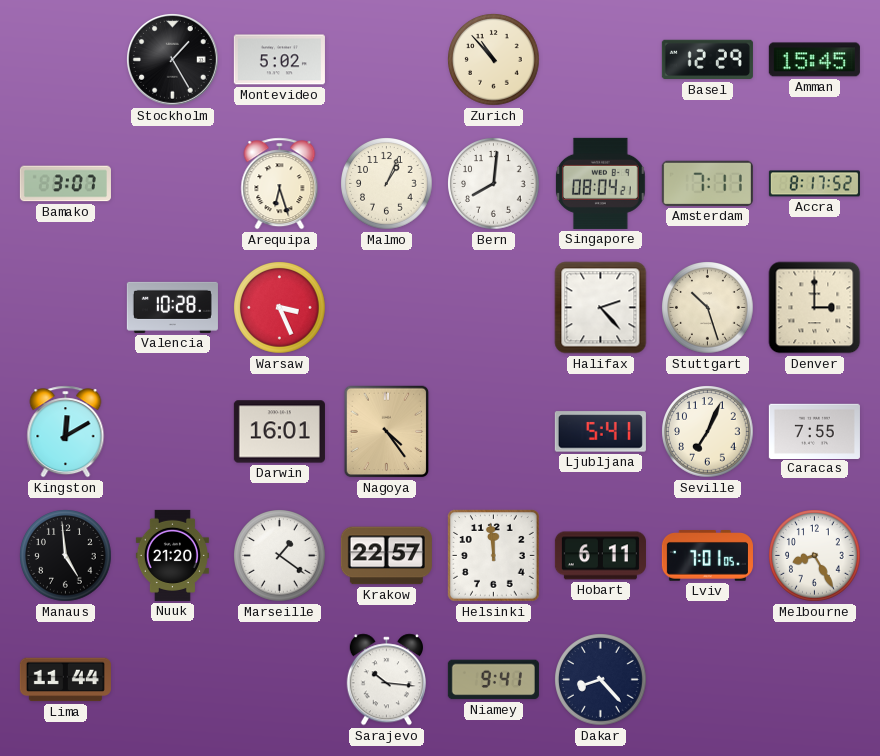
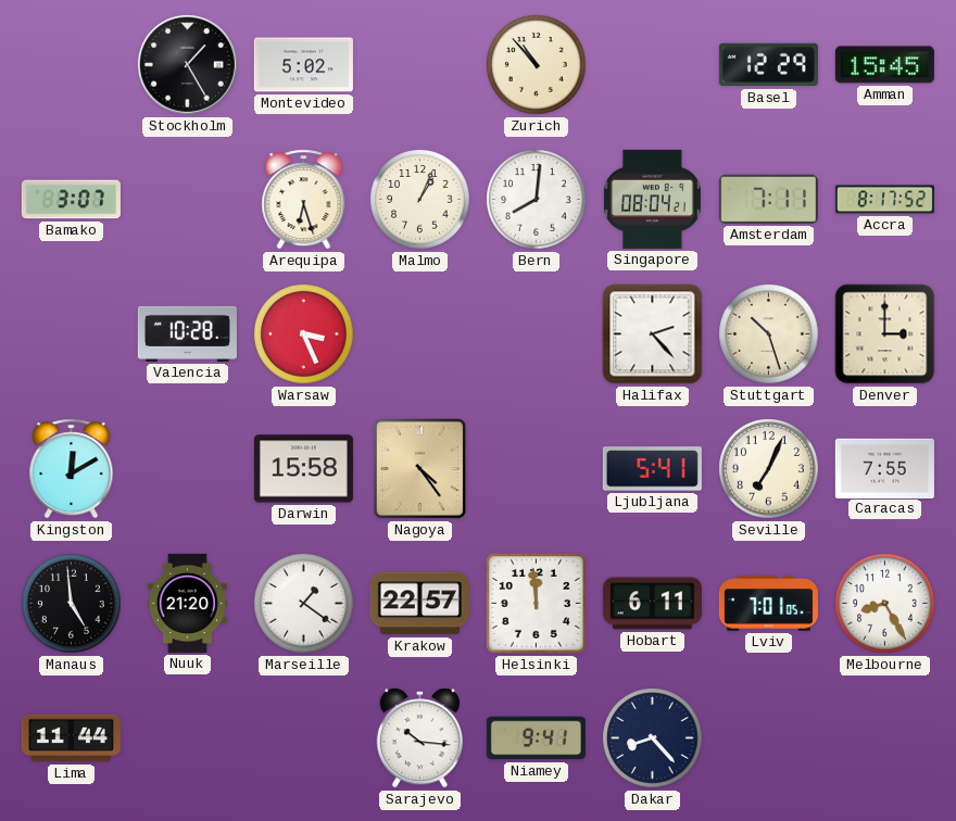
Darwin: 16:01 -> 15:58 (303, 469)
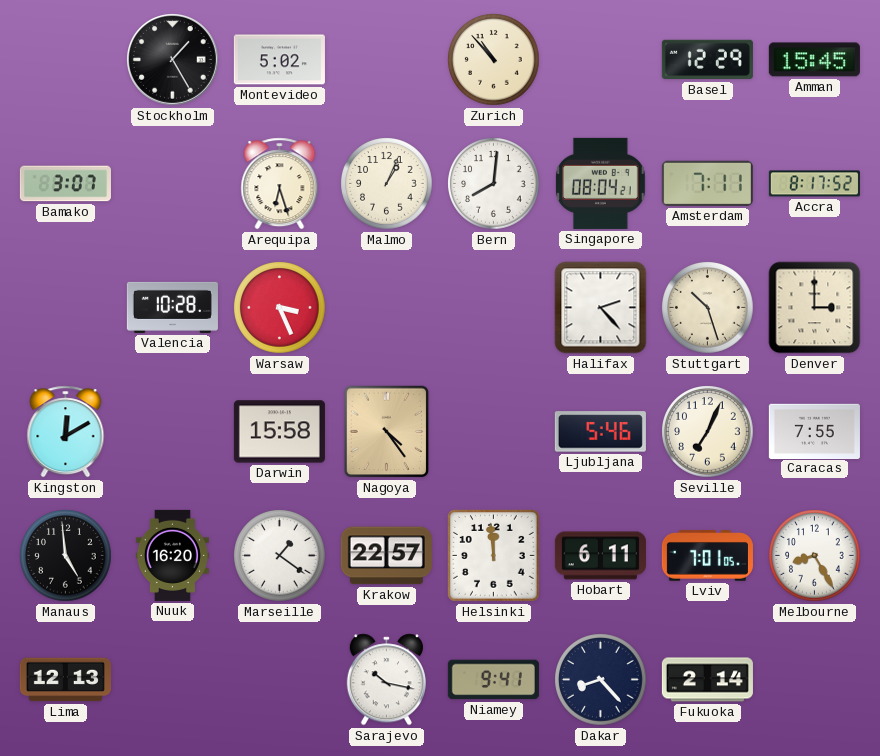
Ljubljana: 5:41 -> 5:46 (600, 432)
Nuuk: 21:20 -> 16:20 (172, 555)
Lima: 11:44 -> 12:13 (65, 680)
Sarajevo: 10:16 -> 10:17 (386, 680)
Fukuoka: none -> 2:14 (707, 680)
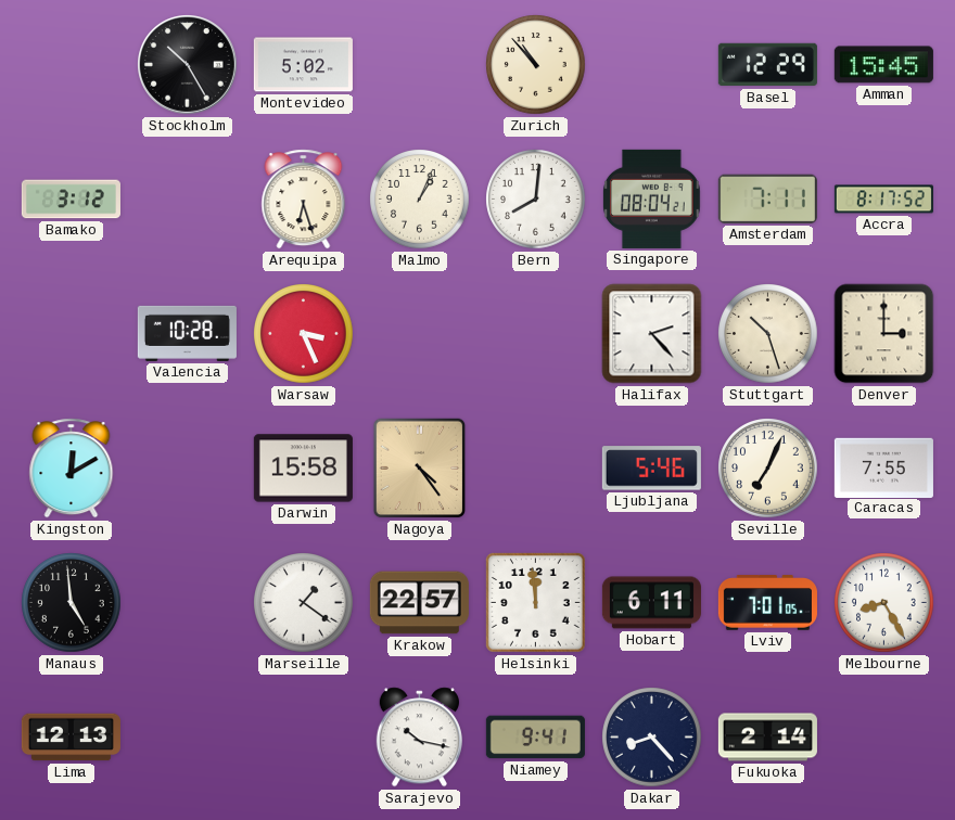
Stockholm: 1:25 -> 10:25 (188, 65)
Bamako: 3:07 -> 3:12 (71, 200)
Nuuk: 16:20 -> none (172, 555)
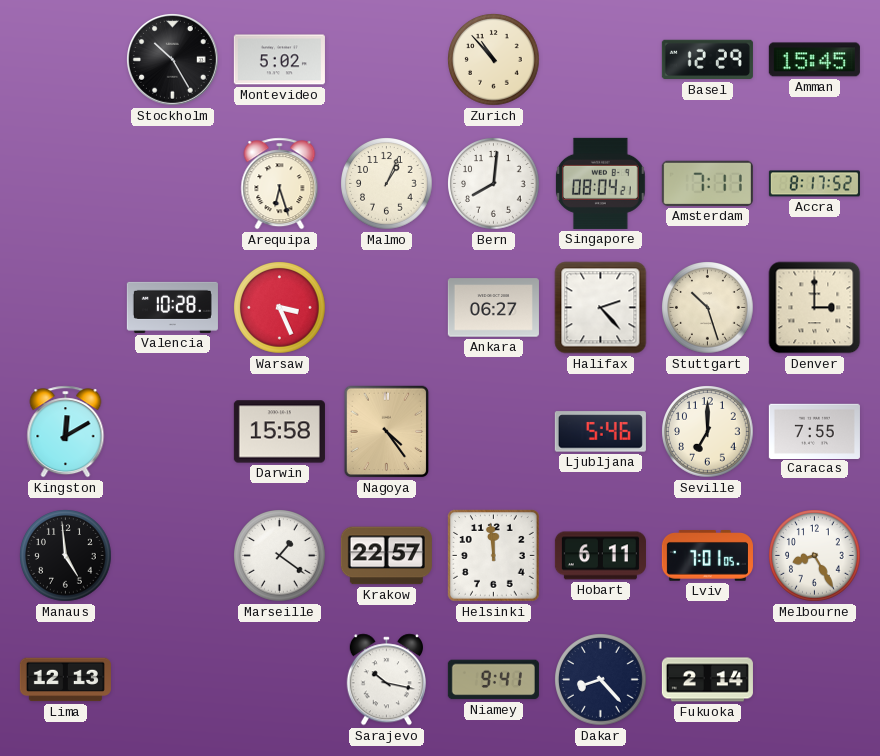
Bamako: 3:12 -> none (71, 200)
Ankara: none -> 06:27 (493, 308)
Seville: 7:04 -> 7:00 (708, 432)
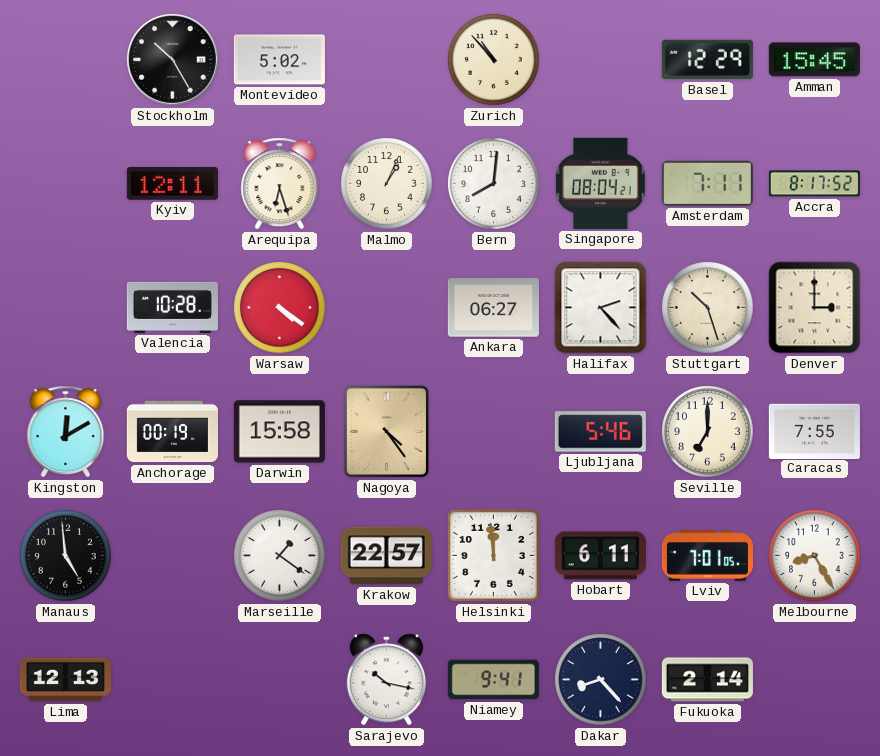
Kyiv: none -> 12:11 (172, 184)
Warsaw: 3:26 -> 4:21 (280, 308)
Anchorage: none -> 00:19 (172, 432)
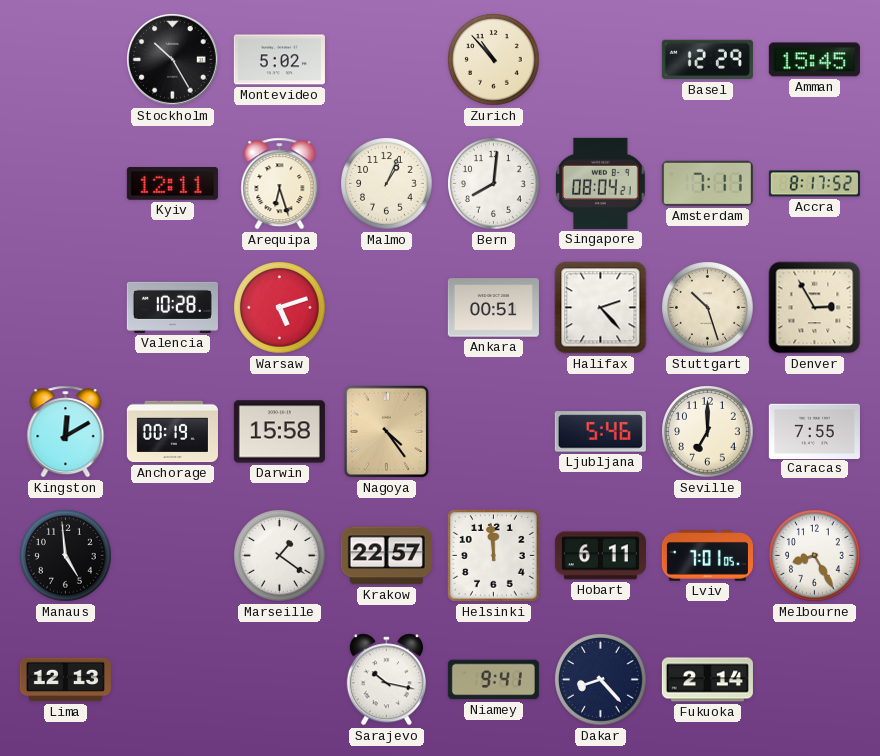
Warsaw: 4:21 -> 5:12 (280, 308)
Ankara: 06:27 -> 00:51 (493, 308)
Denver: 3:00 -> 2:55 (815, 308)
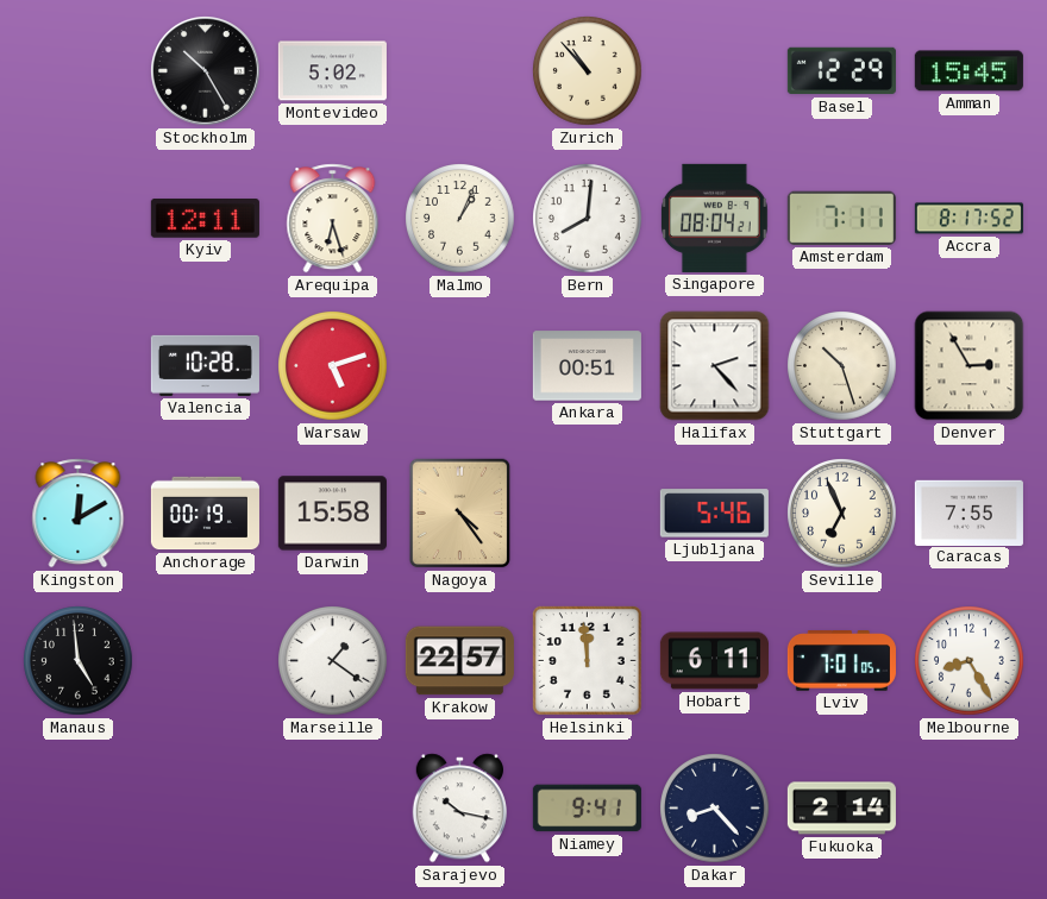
Seville: 7:00 -> 6:56 (842, 514)
Lima: 12:13 -> none (65, 680)
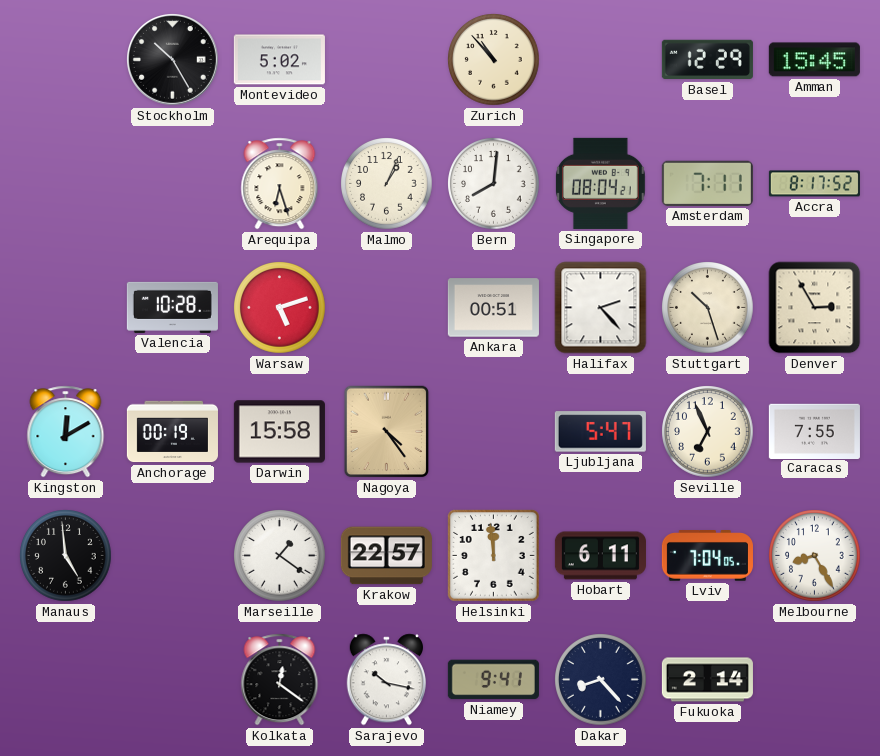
Kyiv: 12:11 -> none (205, 219)
Ljubljana: 5:46 -> 5:47 (600, 432)
Lviv: 7:01 -> 7:04 (707, 556)
Kolkata: none -> 12:21 (280, 680)
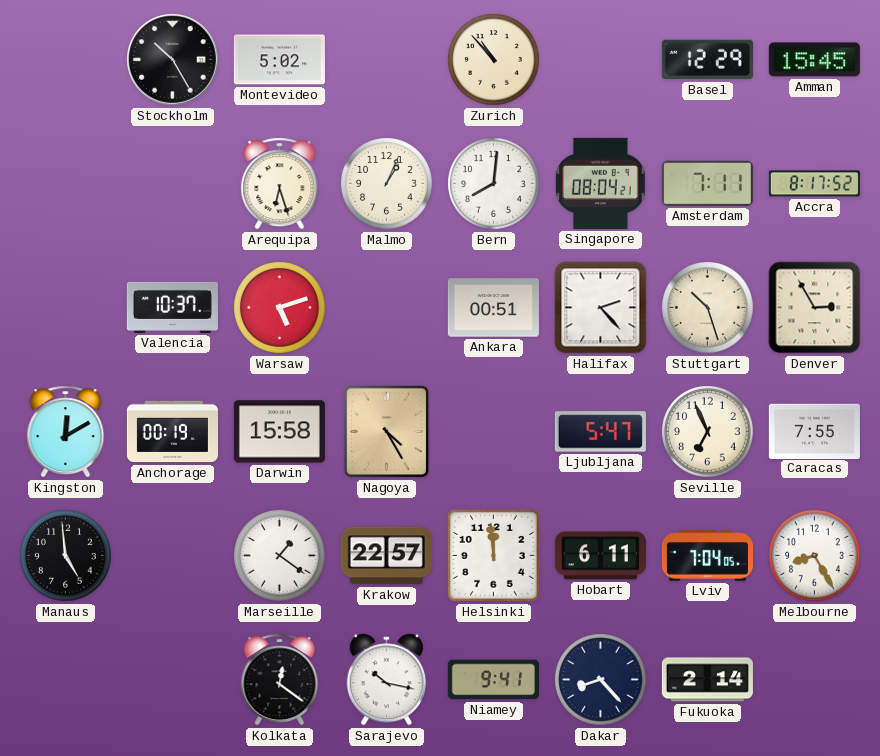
Valencia: 10:28 -> 10:37 (172, 307)
Nagoya: 4:24 -> 4:25 (387, 432)
